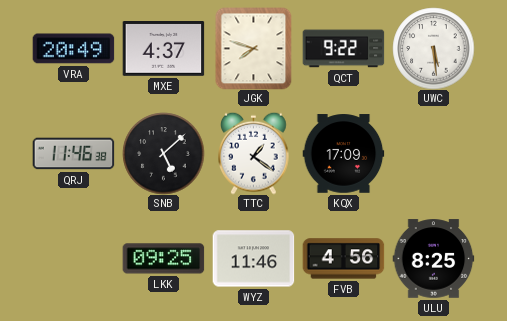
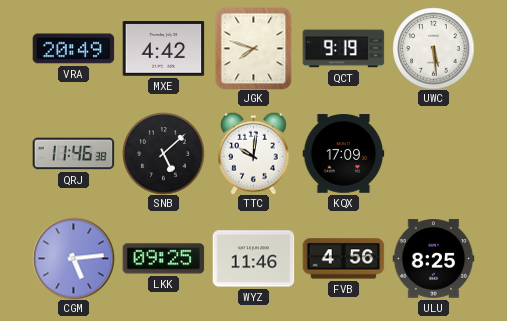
MXE: 4:37 -> 4:42 (163, 49)
QCT: 9:22 -> 9:19 (343, 49)
TTC: 1:21 -> 10:01 (254, 153)
CGM: none -> 5:14 (73, 258)
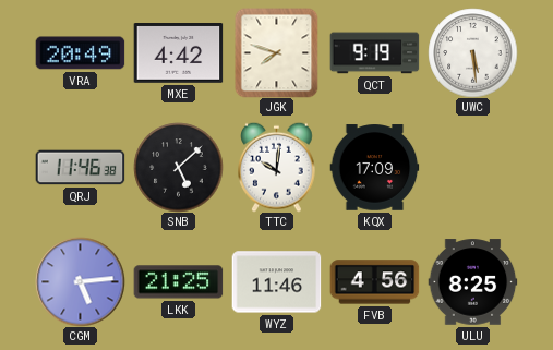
LKK: 09:25 -> 21:25 (178, 282)
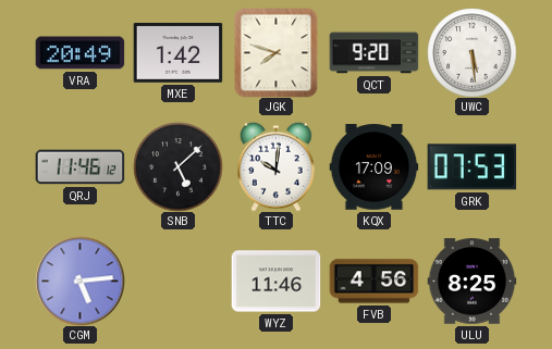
MXE: 4:42 -> 1:42 (177, 53)
QCT: 9:19 -> 9:20 (373, 53)
QRJ: 11:46:38 -> 11:46:12 (79, 167)
GRK: none -> 07:53 (471, 167)
LKK: 21:25 -> none (178, 282)
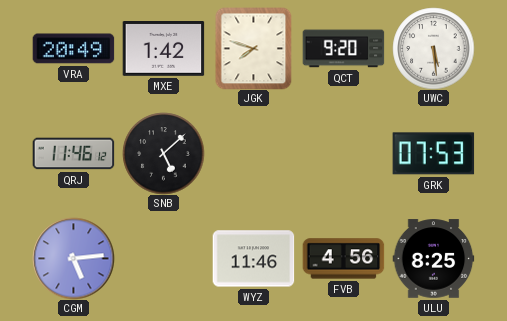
TTC: 10:01 -> none (277, 166)
KQX: 17:09 -> none (373, 167)
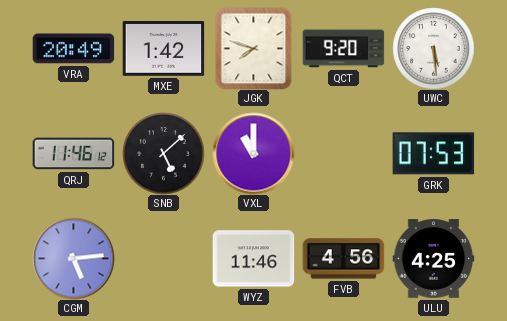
VXL: none -> 11:00 (253, 153)
ULU: 8:25 -> 4:25 (433, 259)
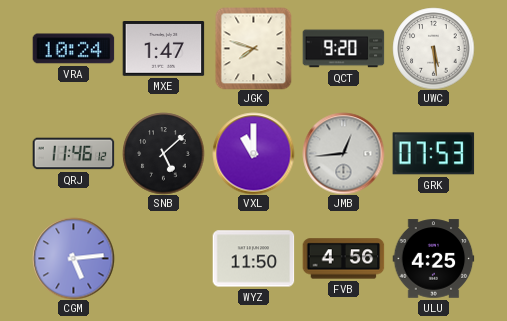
VRA: 20:49 -> 10:24 (73, 49)
MXE: 1:42 -> 1:47 (163, 49)
JMB: none -> 12:44 (343, 153)
WYZ: 11:46 -> 11:50 (253, 259)
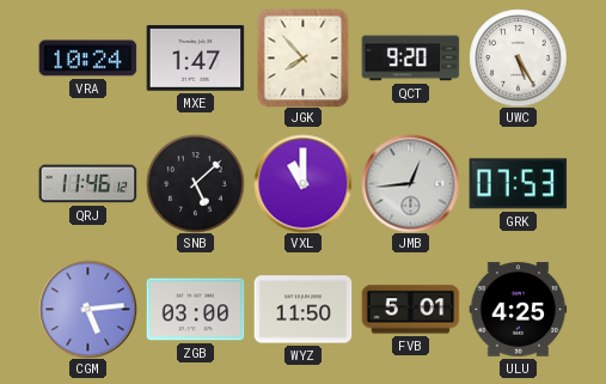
JGK: 7:48 -> 7:53 (304, 57)
UWC: 5:29 -> 5:25 (518, 57)
ZGB: none -> 03:00 (195, 310)
FVB: 4:56 -> 5:01 (410, 310)
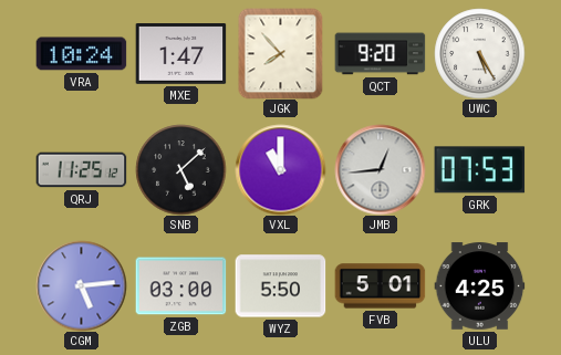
QRJ: 11:46 -> 11:25 (81, 170)
WYZ: 11:50 -> 5:50 (280, 286)
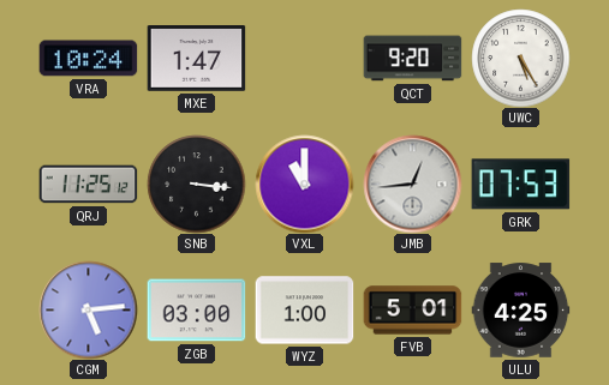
JGK: 7:53 -> none (281, 53)
SNB: 5:08 -> 3:16 (196, 184)
WYZ: 5:50 -> 1:00 (304, 311)
